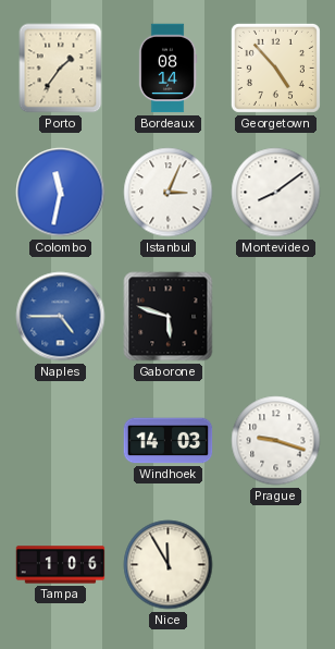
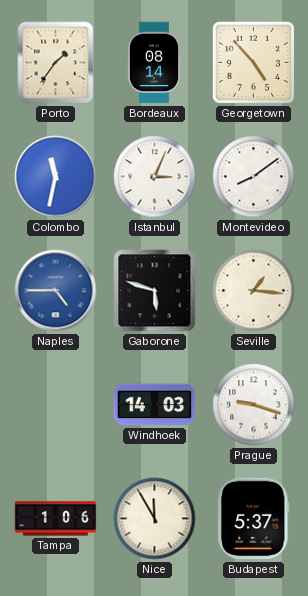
Seville: none -> 1:16 (254, 291)
Budapest: none -> 5:37 (254, 519)
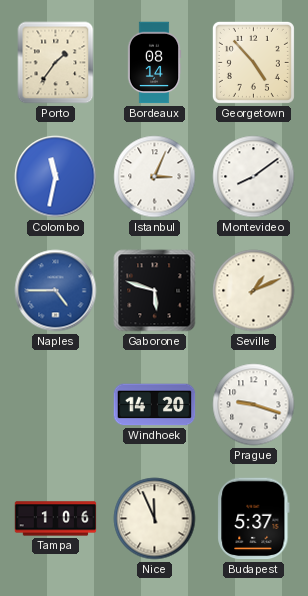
Seville: 1:16 -> 1:11 (254, 291)
Windhoek: 14:03 -> 14:20 (155, 405)
Nice: 11:55 -> 11:56 (155, 519)
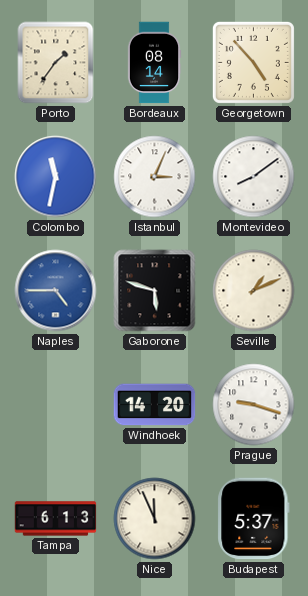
Tampa: 1:06 -> 6:13 (56, 519)
